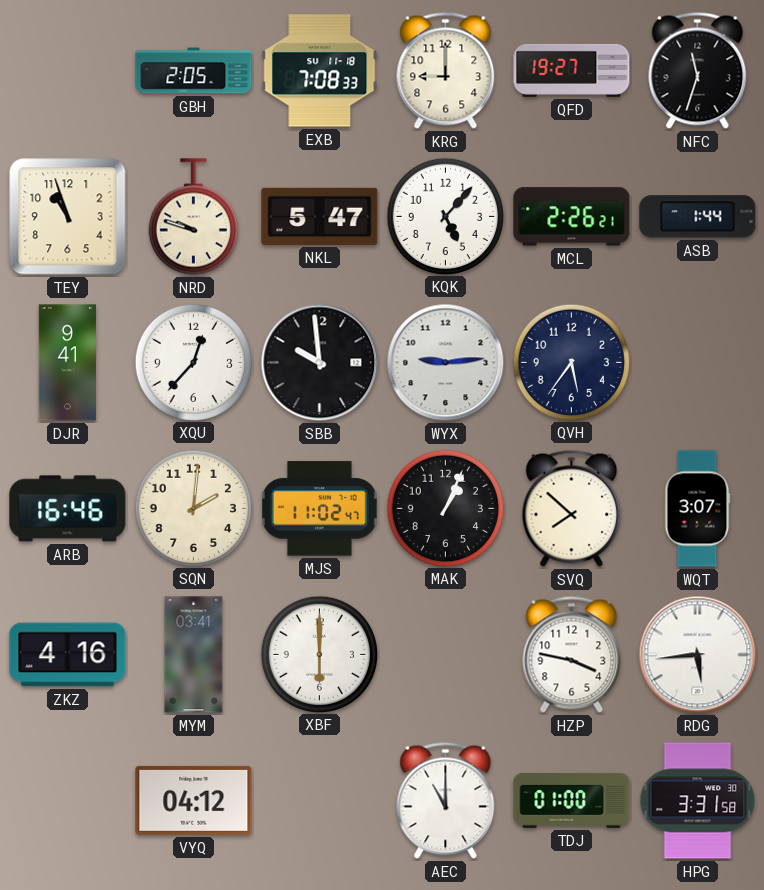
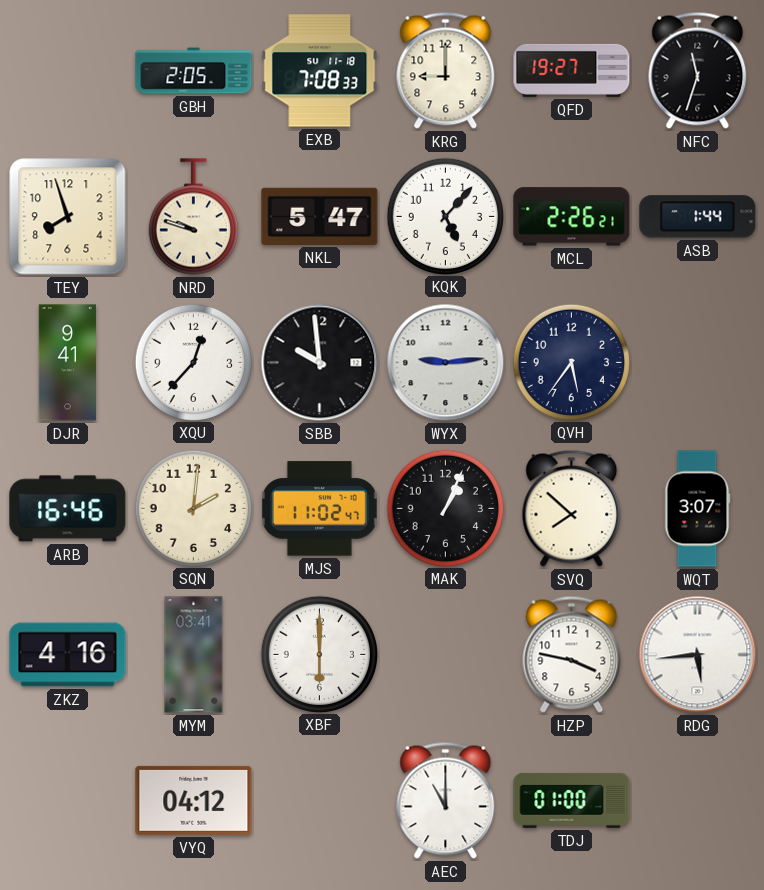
TEY: 10:57 -> 7:57 (68, 217)
HPG: 3:31 -> none (698, 801)
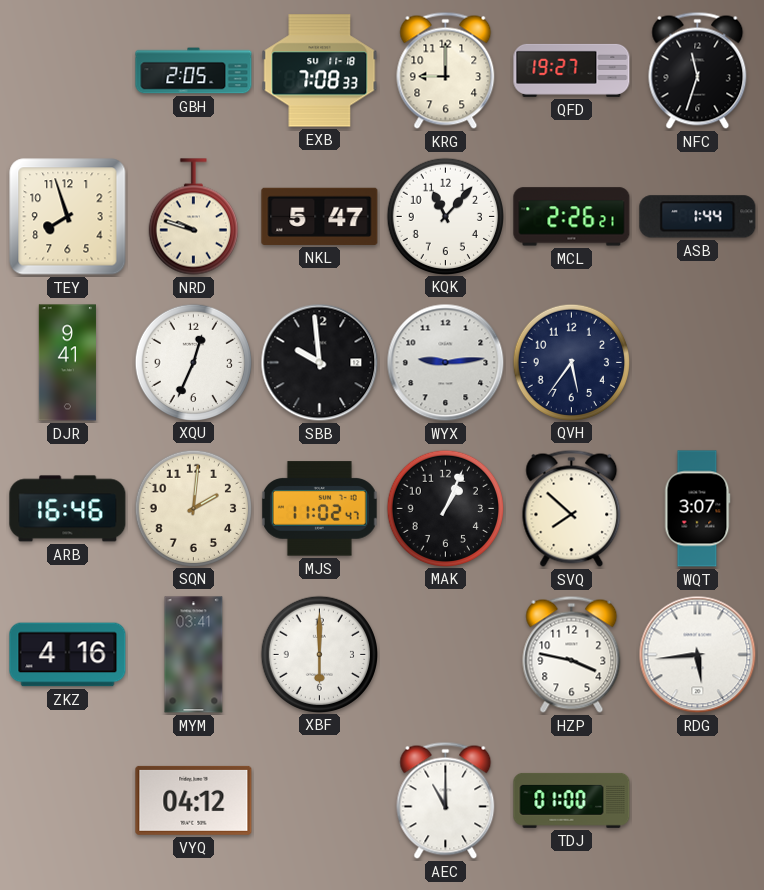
KQK: 5:07 -> 11:07 (445, 216)
XQU: 12:37 -> 12:34 (193, 362)
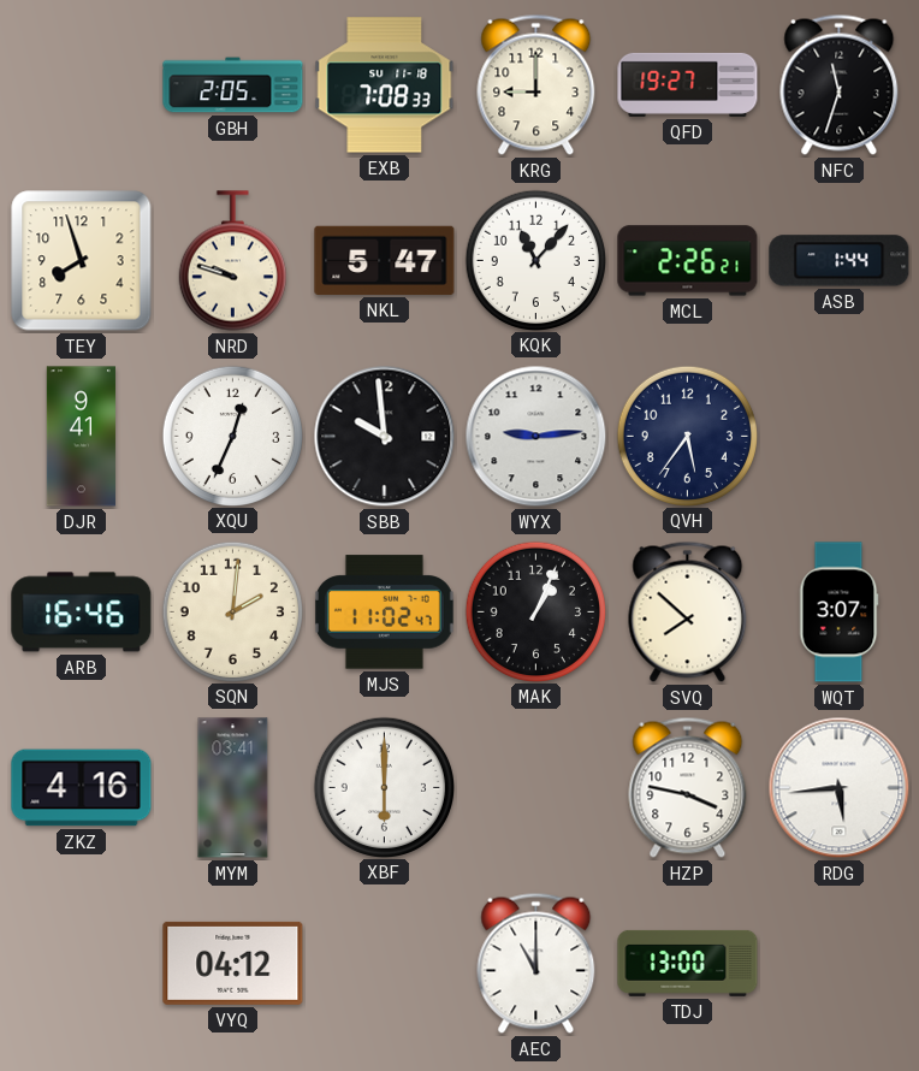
TDJ: 01:00 -> 13:00 (688, 963)
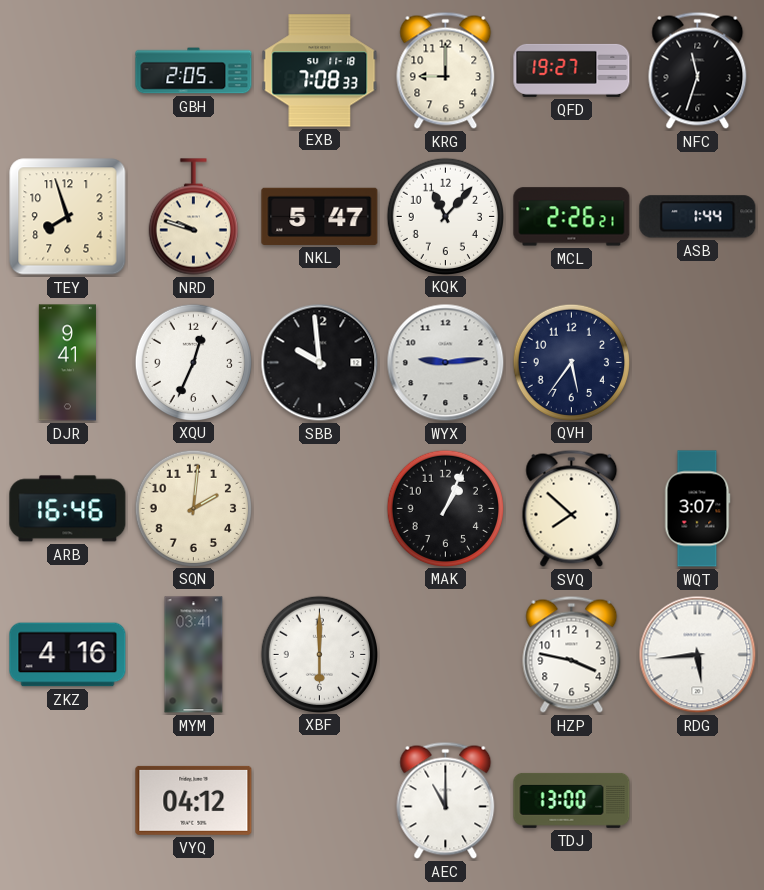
MJS: 11:02 -> none (384, 613)
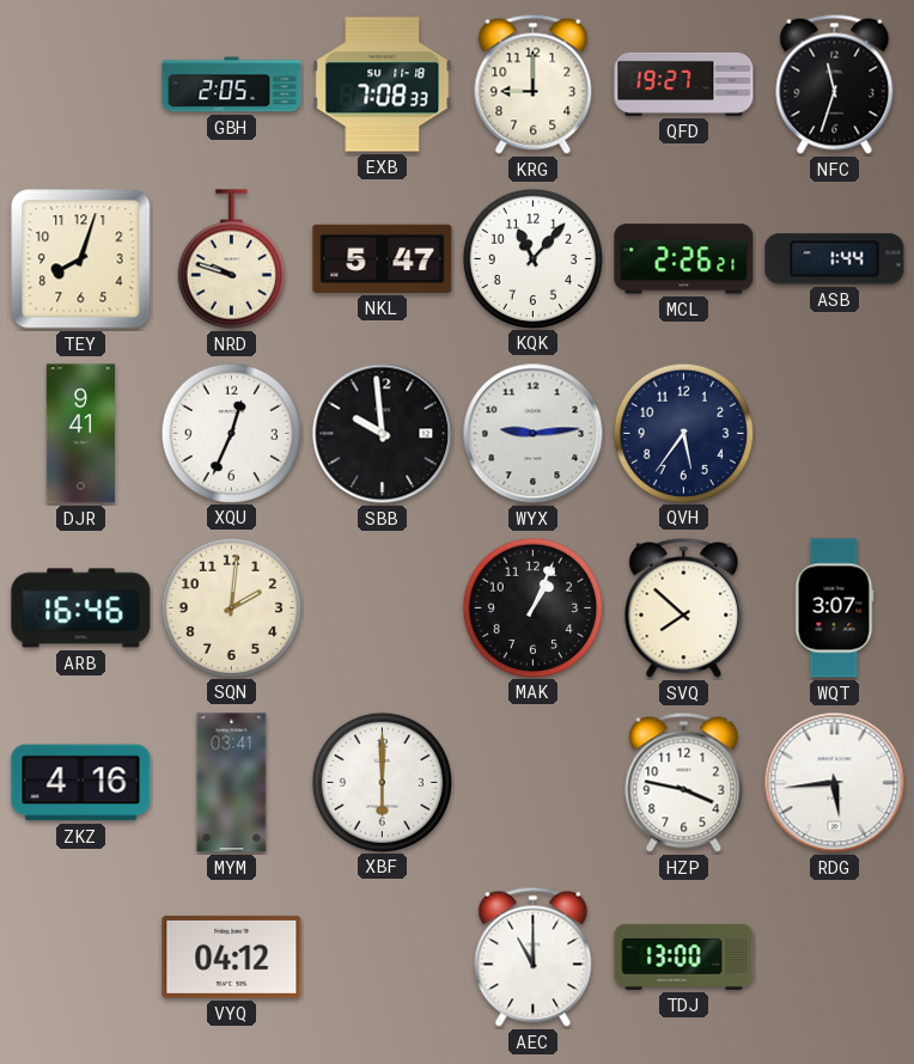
TEY: 7:57 -> 8:03 (81, 259)
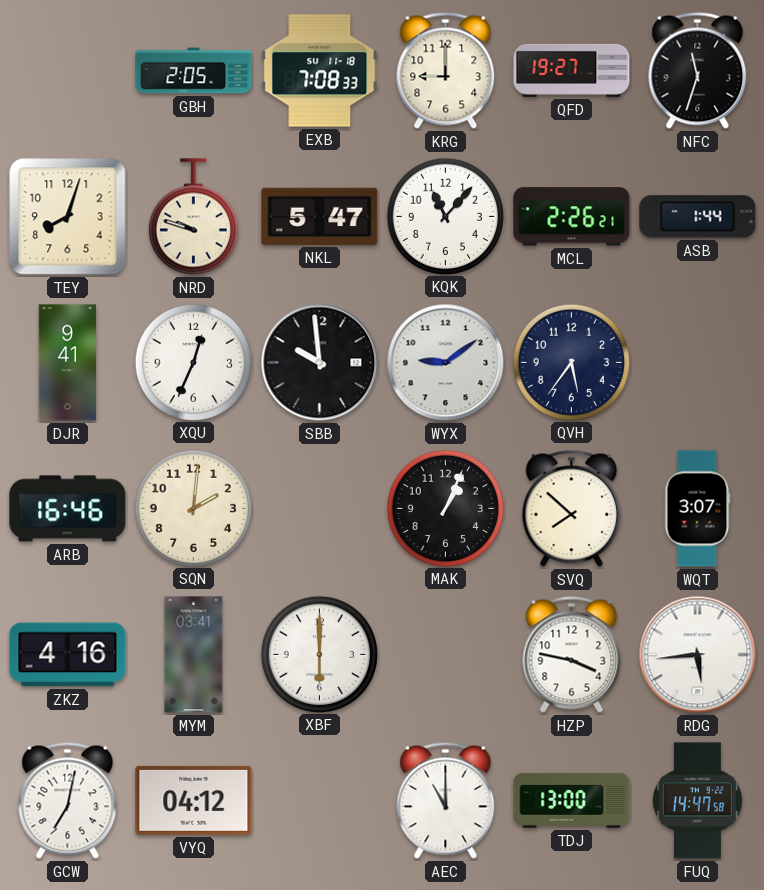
WYX: 9:14 -> 9:09 (446, 363)
GCW: none -> 7:02 (68, 800)
FUQ: none -> 14:47 (697, 801)
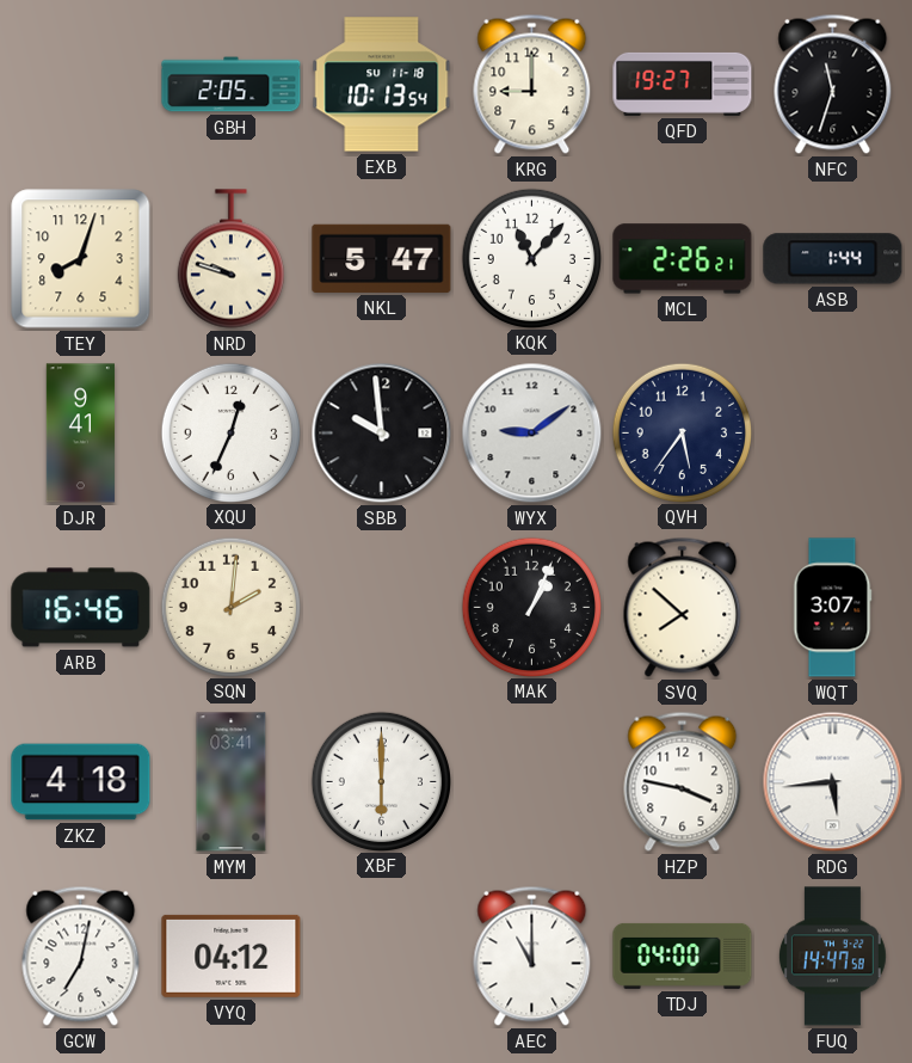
EXB: 7:08 -> 10:13 (382, 85)
ZKZ: 4:16 -> 4:18 (81, 782)
TDJ: 13:00 -> 04:00 (683, 956)
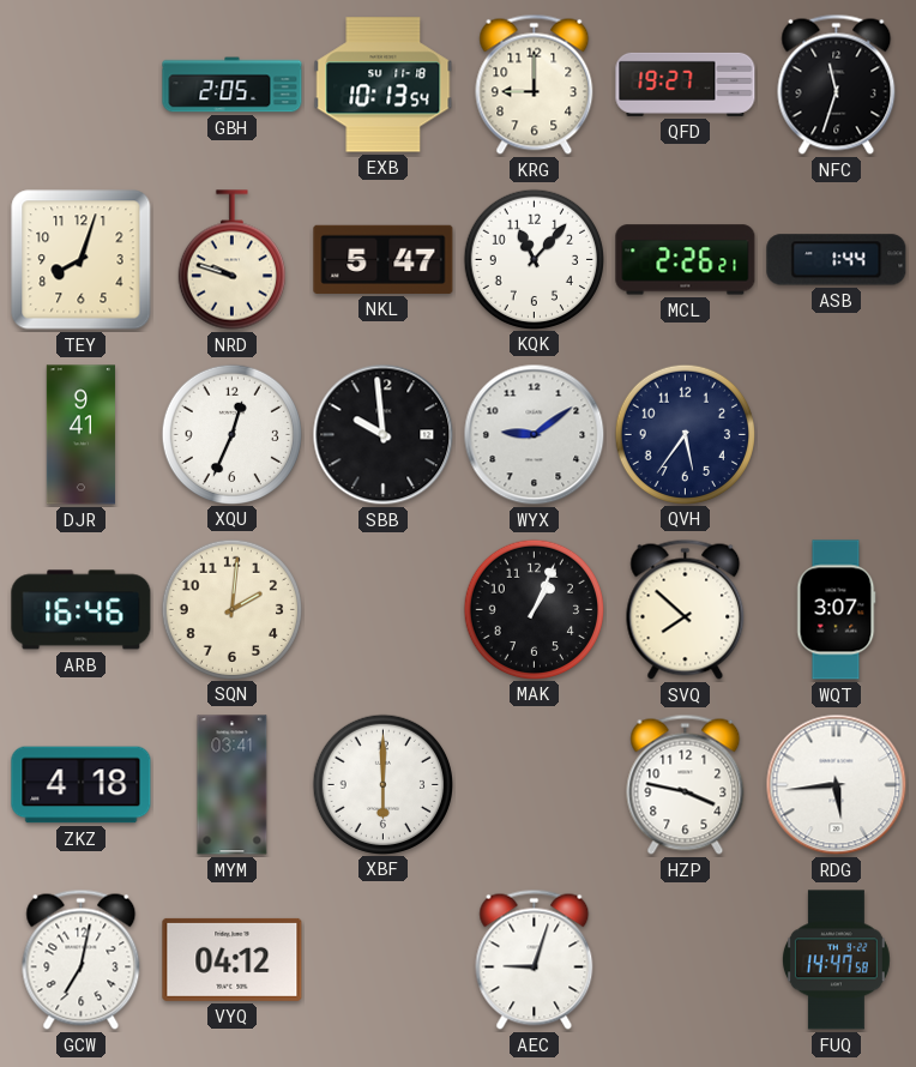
AEC: 11:00 -> 9:03 (535, 959)
TDJ: 04:00 -> none (683, 956)
